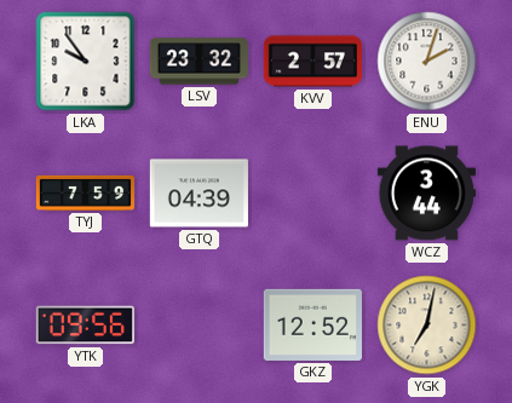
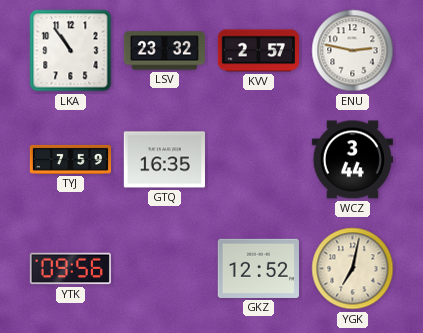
LKA: 9:54 -> 10:54 (71, 51)
ENU: 2:03 -> 2:47 (353, 51)
GTQ: 04:39 -> 16:35 (164, 160)
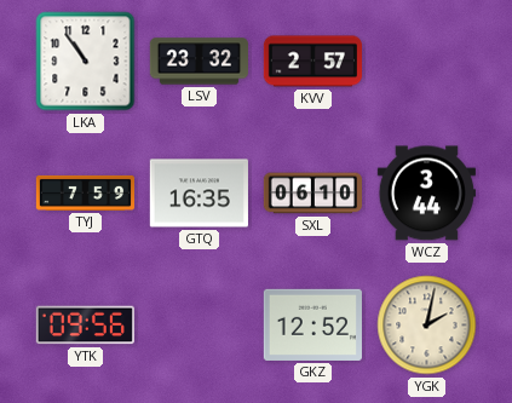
ENU: 2:47 -> none (353, 51)
SXL: none -> 06:10 (312, 194)
YGK: 7:02 -> 2:02 (427, 326)
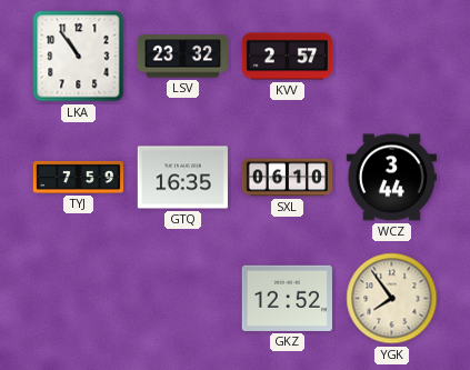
YTK: 09:56 -> none (85, 326)
YGK: 2:02 -> 7:54 (392, 299)
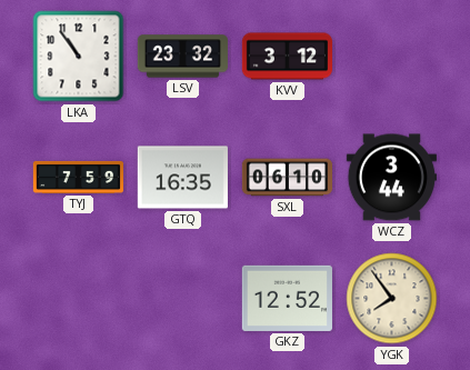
KVV: 2:57 -> 3:12 (287, 57)
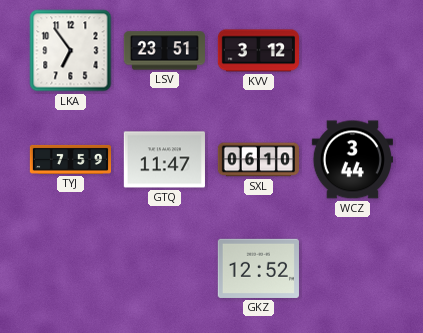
LKA: 10:54 -> 6:54 (71, 51)
LSV: 23:32 -> 23:51 (164, 51)
GTQ: 16:35 -> 11:47 (164, 160)
YGK: 7:54 -> none (392, 299)
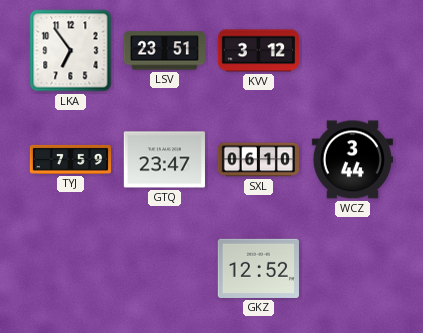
GTQ: 11:47 -> 23:47 (164, 160)
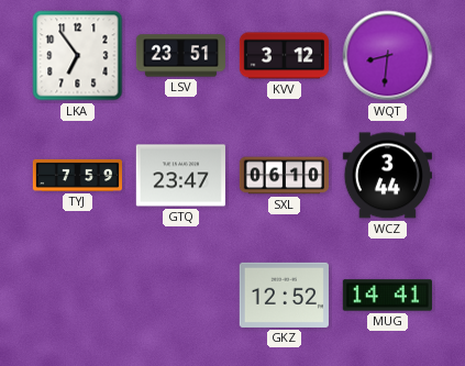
WQT: none -> 8:31 (388, 56)
MUG: none -> 14:41 (387, 296)
